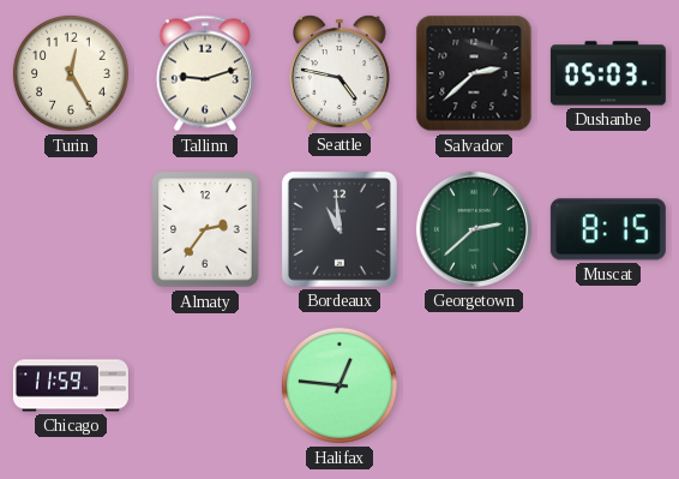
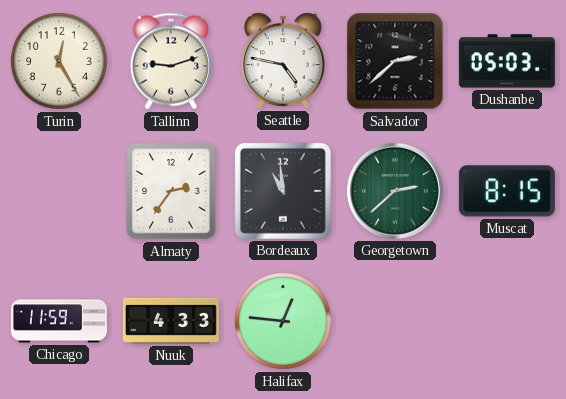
Nuuk: none -> 4:33 (171, 321)
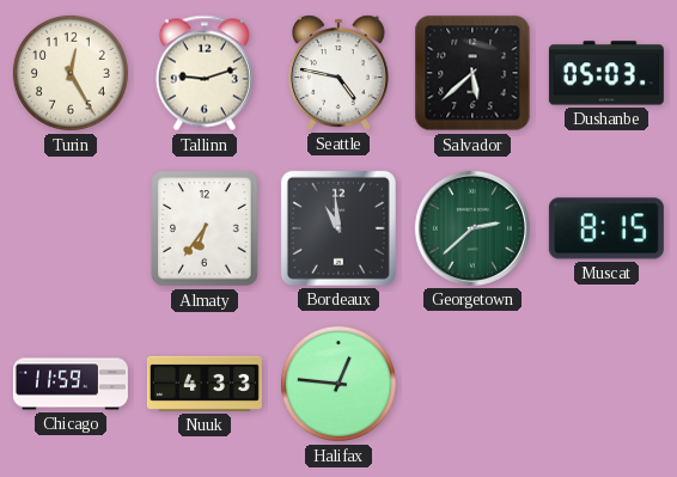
Salvador: 2:38 -> 5:38 (472, 73)
Almaty: 2:36 -> 6:36 (205, 228)
